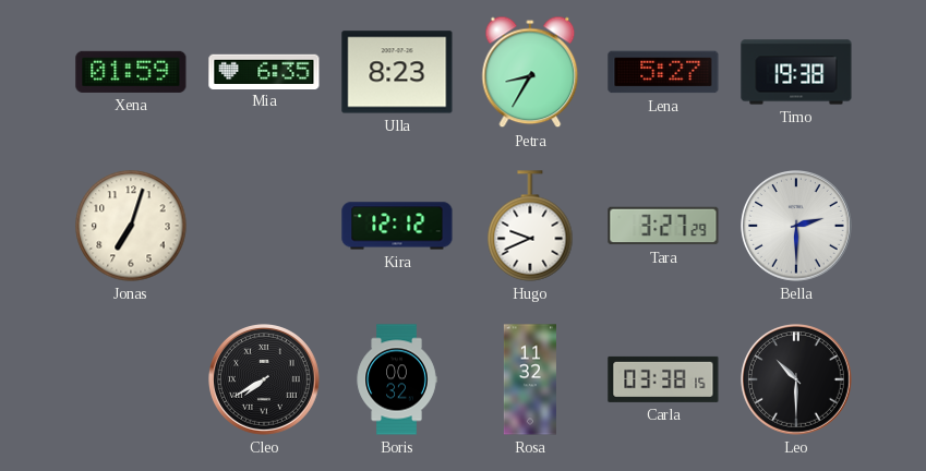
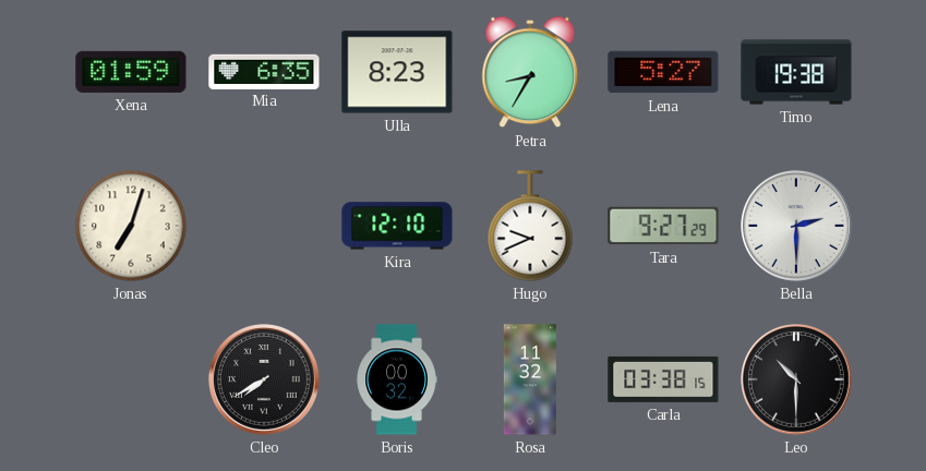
Kira: 12:12 -> 12:10 (397, 226)
Tara: 3:27 -> 9:27 (663, 226)
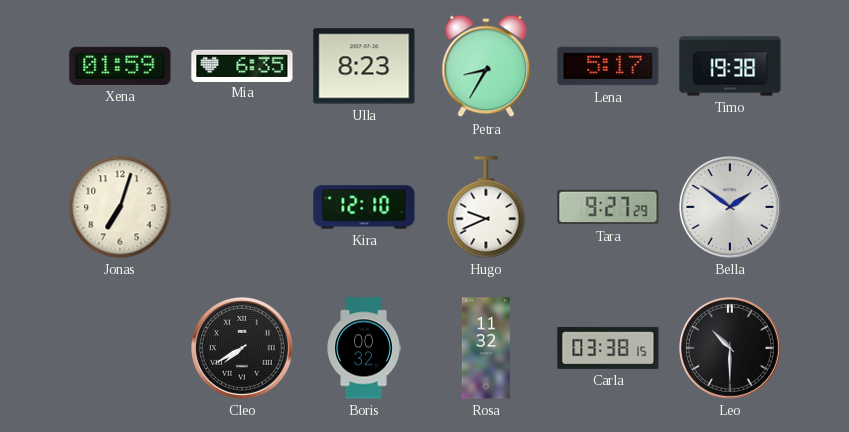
Lena: 5:27 -> 5:17 (608, 66)
Bella: 2:30 -> 1:51 (731, 208)
